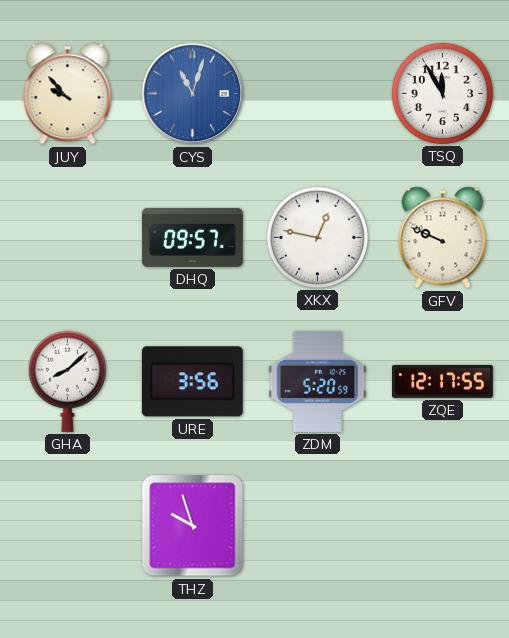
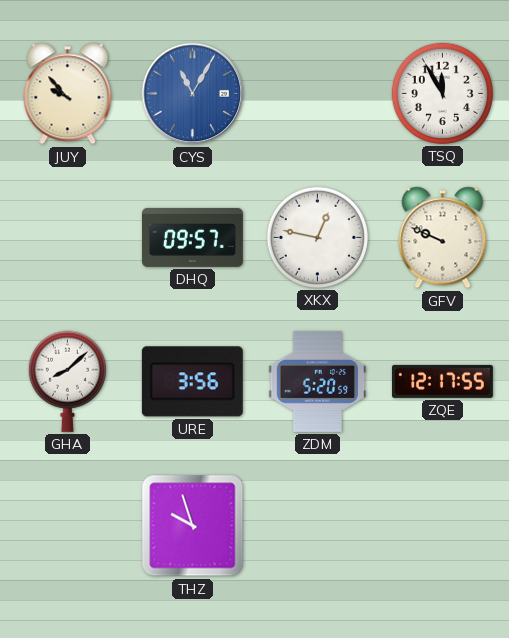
CYS: 11:03 -> 11:05 (193, 94)
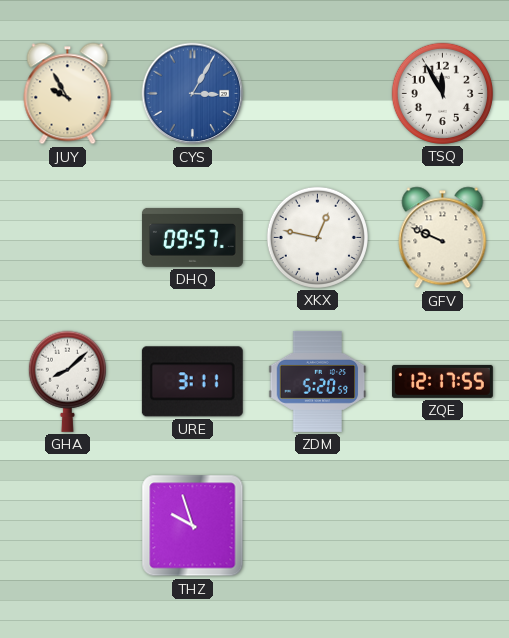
JUY: 9:53 -> 9:55 (68, 94)
CYS: 11:05 -> 3:05 (193, 94)
URE: 3:56 -> 3:11 (192, 382)
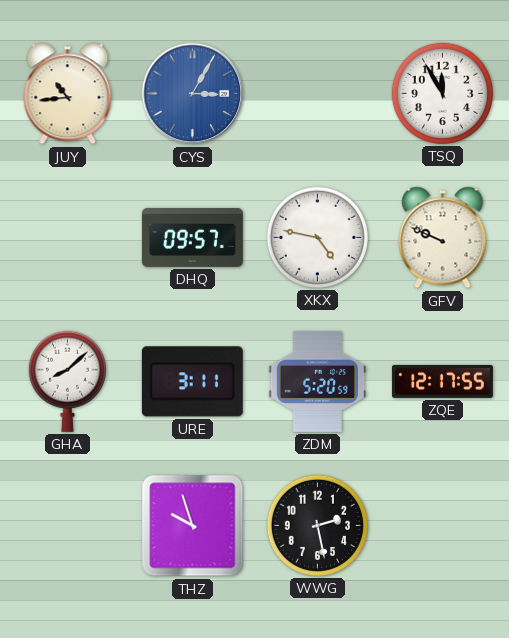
JUY: 9:55 -> 10:44 (68, 94)
XKX: 12:47 -> 4:47 (317, 237)
WWG: none -> 2:28 (317, 525)
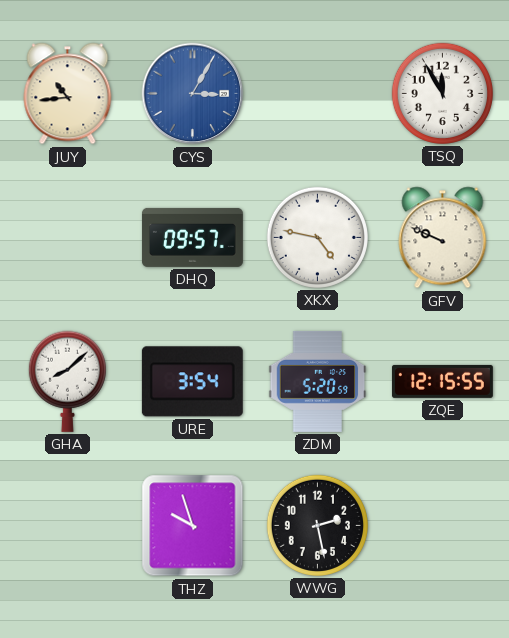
URE: 3:11 -> 3:54 (192, 382)
ZQE: 12:17 -> 12:15 (442, 381)
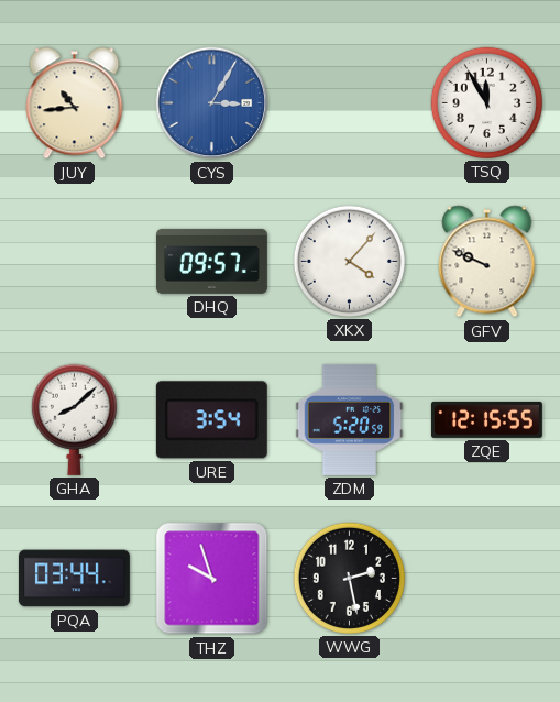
XKX: 4:47 -> 4:07 (349, 261)
PQA: none -> 03:44 (74, 579)
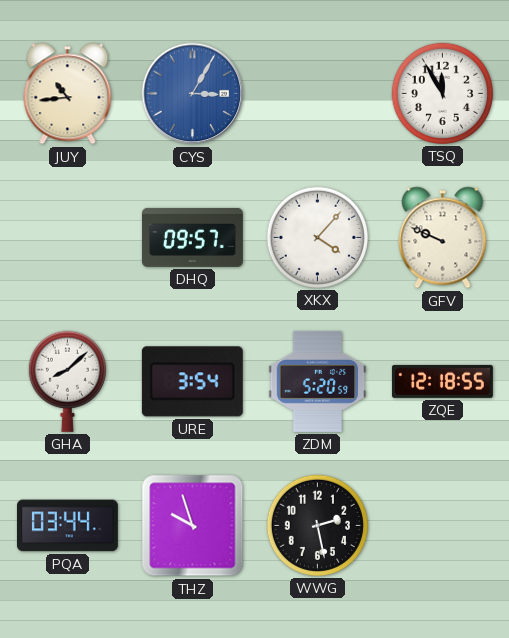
ZQE: 12:15 -> 12:18 (442, 381)
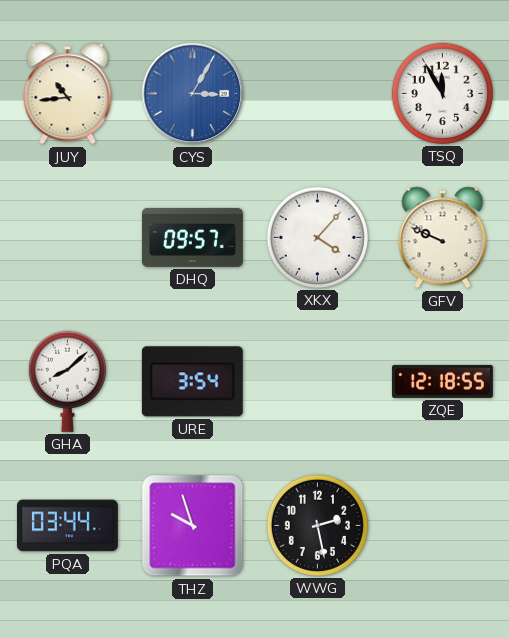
ZDM: 5:20 -> none (318, 381)
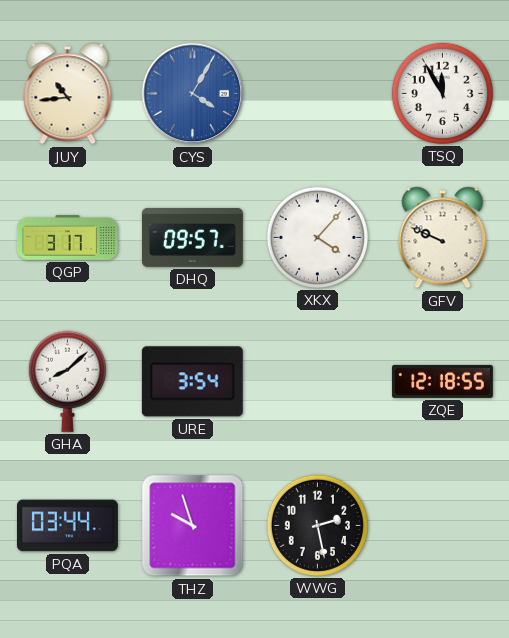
CYS: 3:05 -> 4:05 (193, 94)
QGP: none -> 3:17 (67, 238)
